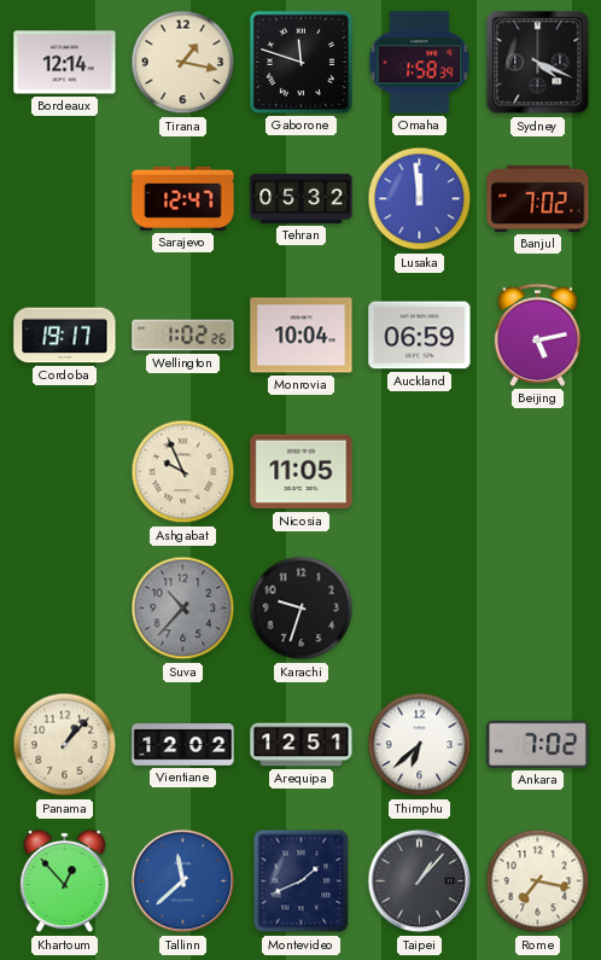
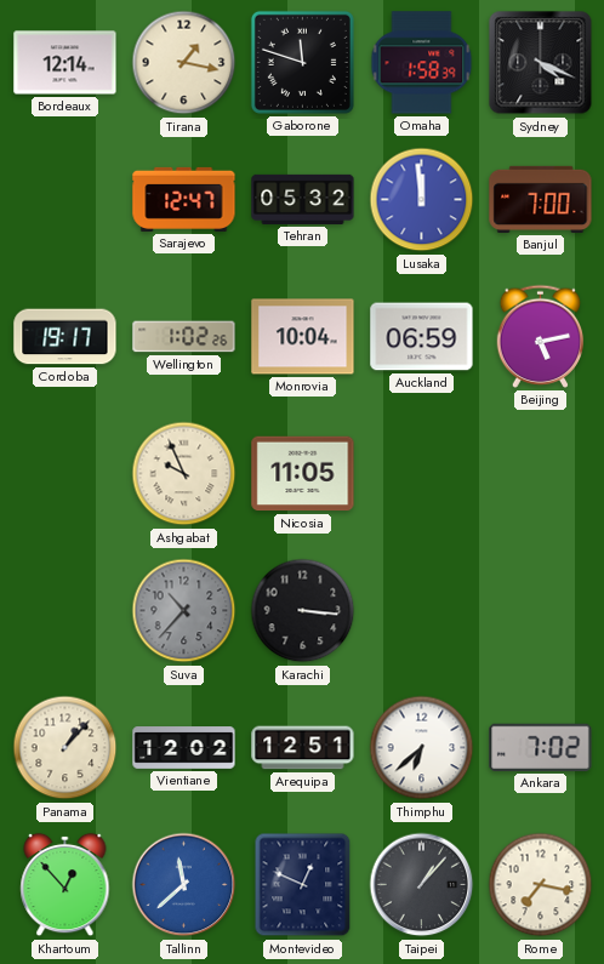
Banjul: 7:02 -> 7:00 (541, 199)
Karachi: 9:33 -> 3:16 (303, 611)
Montevideo: 1:41 -> 12:49 (303, 885)
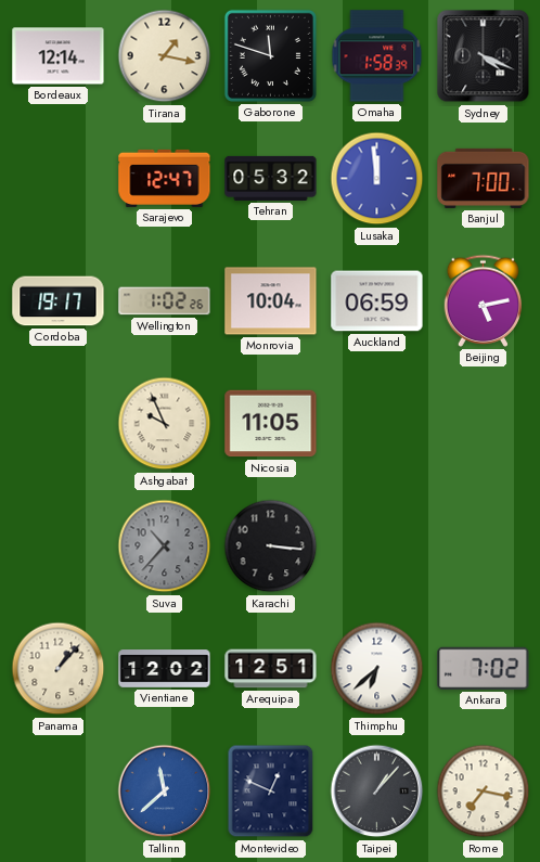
Khartoum: 12:53 -> none (65, 885)
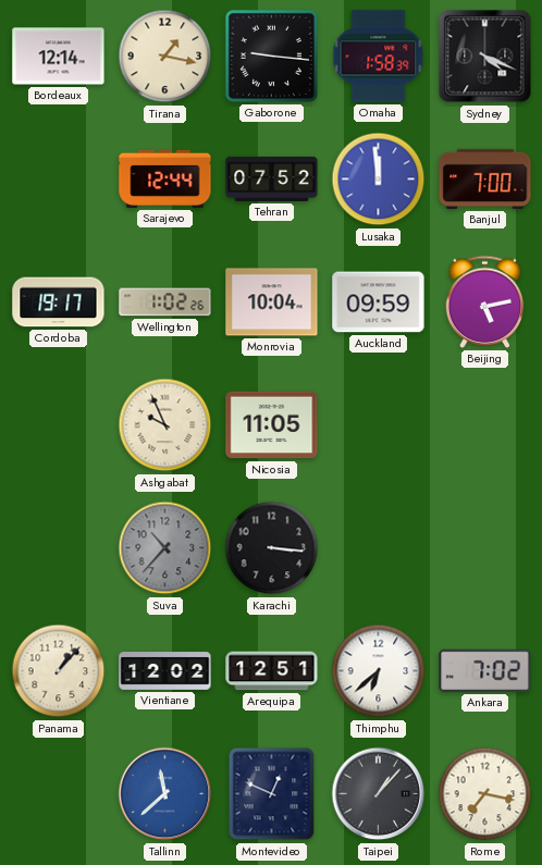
Gaborone: 11:48 -> 9:16 (271, 55)
Sarajevo: 12:47 -> 12:44 (165, 178)
Tehran: 05:32 -> 07:52 (272, 178)
Auckland: 06:59 -> 09:59 (379, 302)
